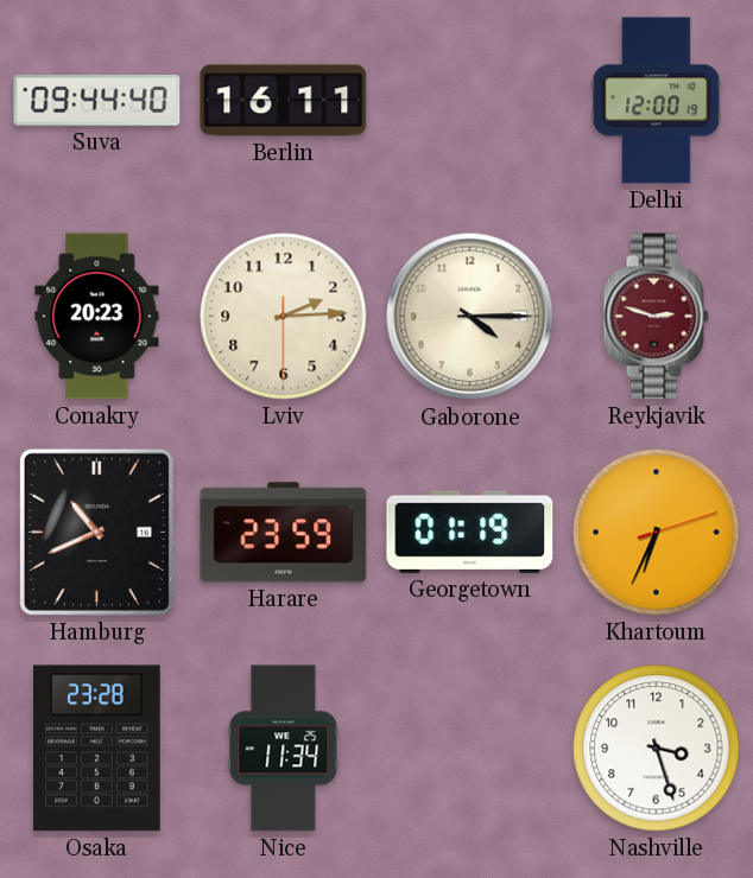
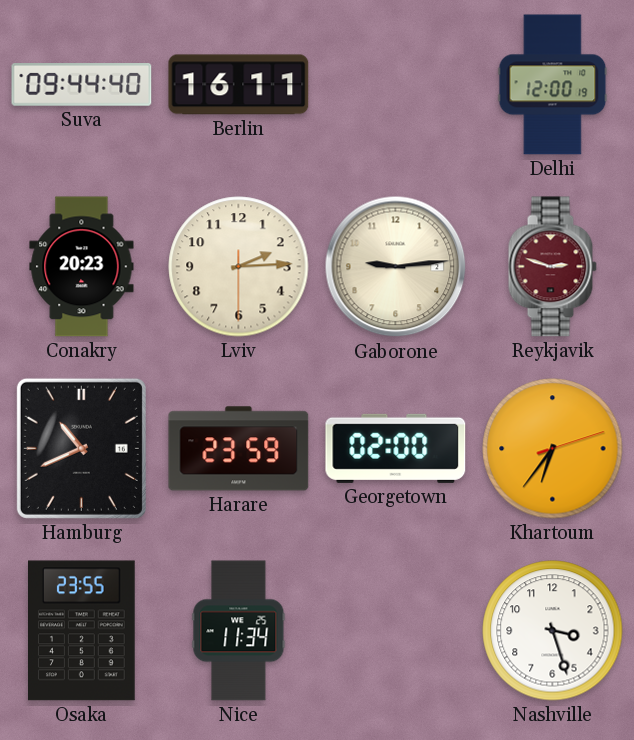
Gaborone: 4:15 -> 9:14 (396, 267)
Georgetown: 01:19 -> 02:00 (396, 448)
Khartoum: 6:34 -> 6:36 (553, 449)
Osaka: 23:28 -> 23:55 (82, 631)
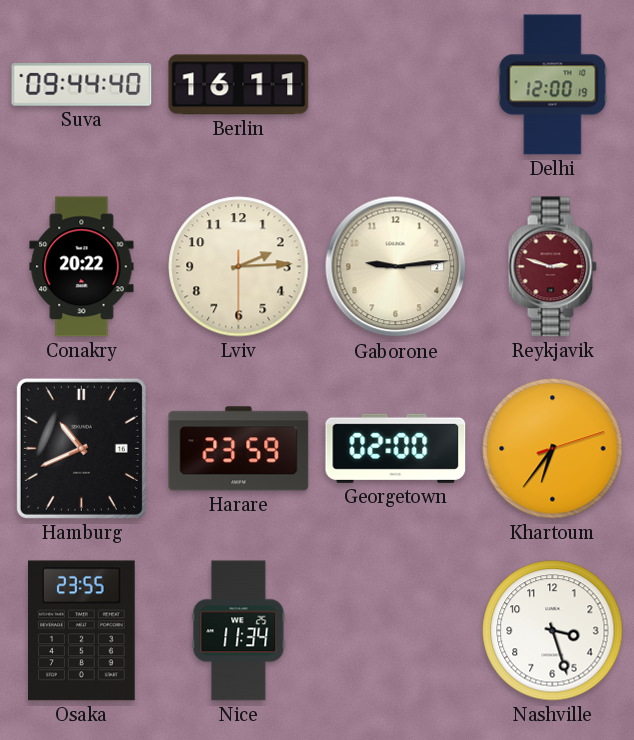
Conakry: 20:23 -> 20:22 (82, 267)
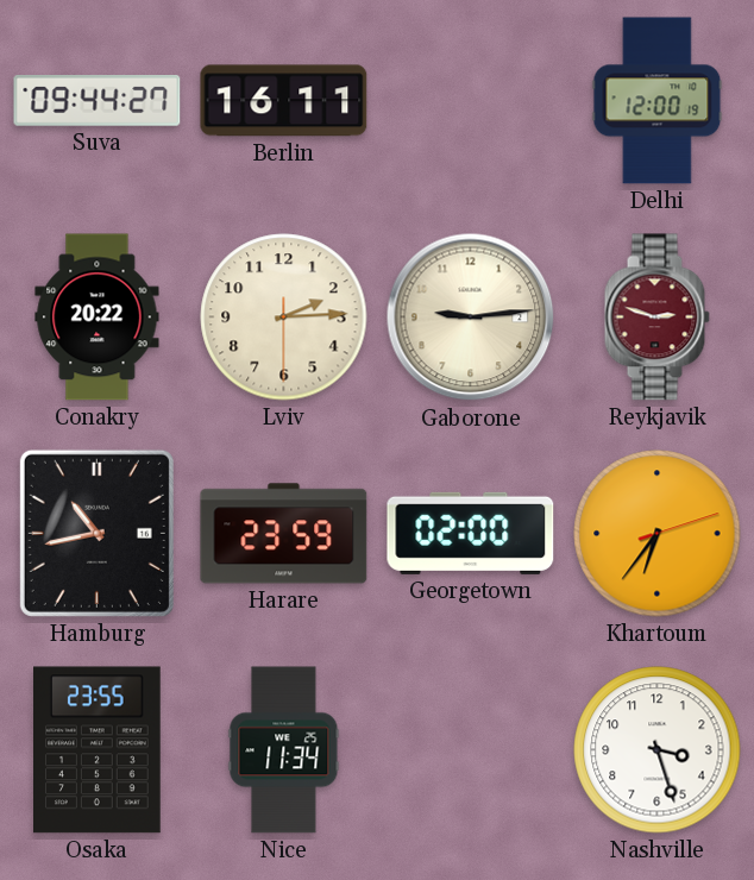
Suva: 09:44:40 -> 09:44:27 (98, 101)
Hamburg: 10:41 -> 10:43 (96, 533)
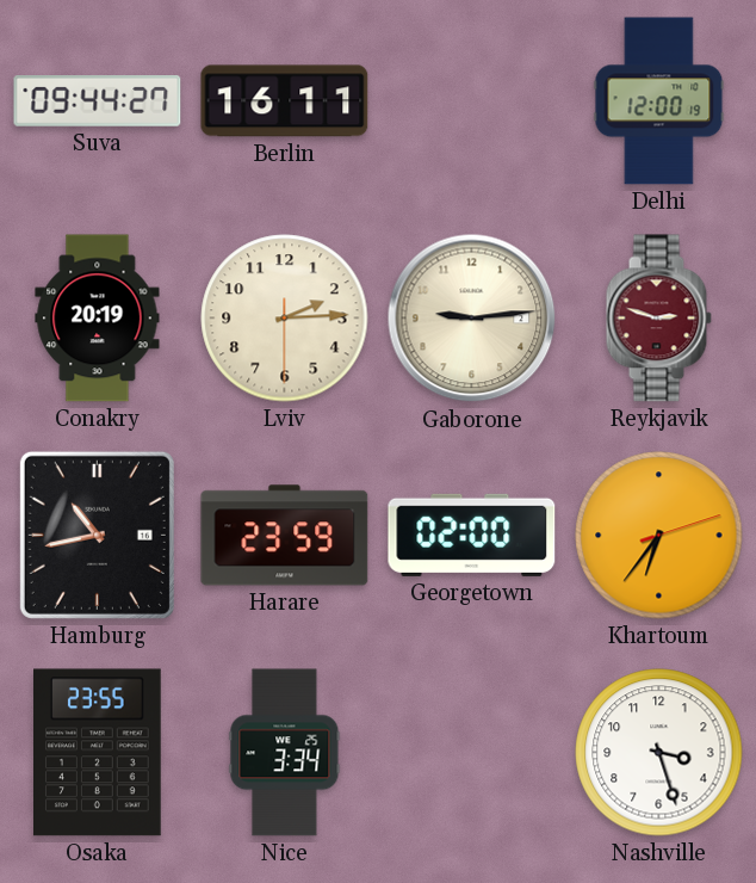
Conakry: 20:22 -> 20:19 (98, 319)
Nice: 11:34 -> 3:34 (285, 753)
